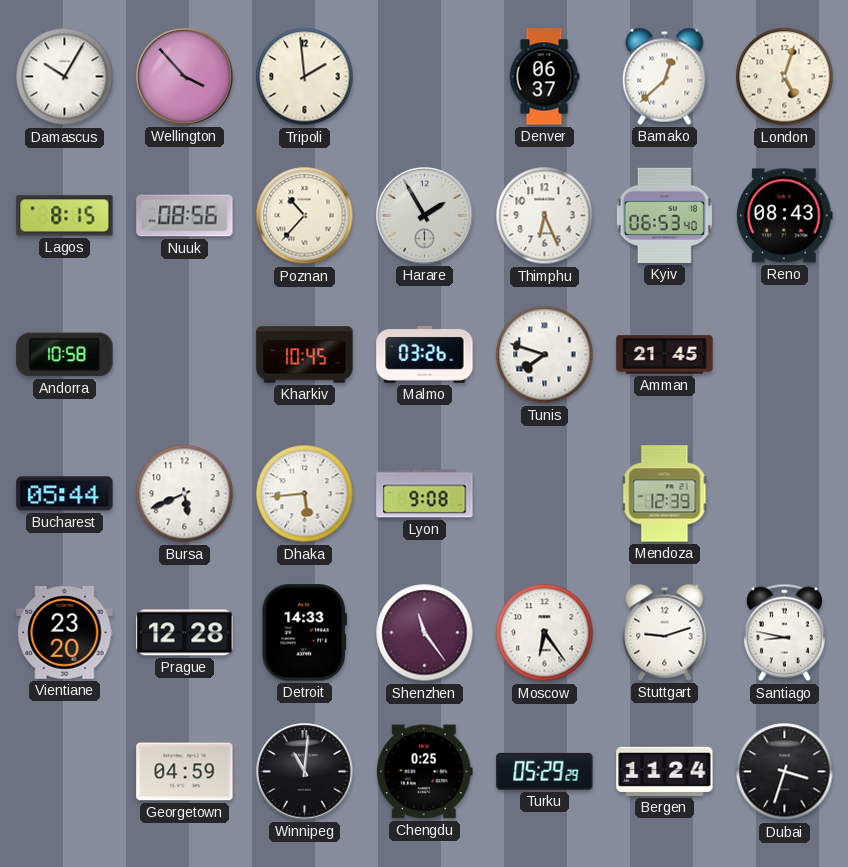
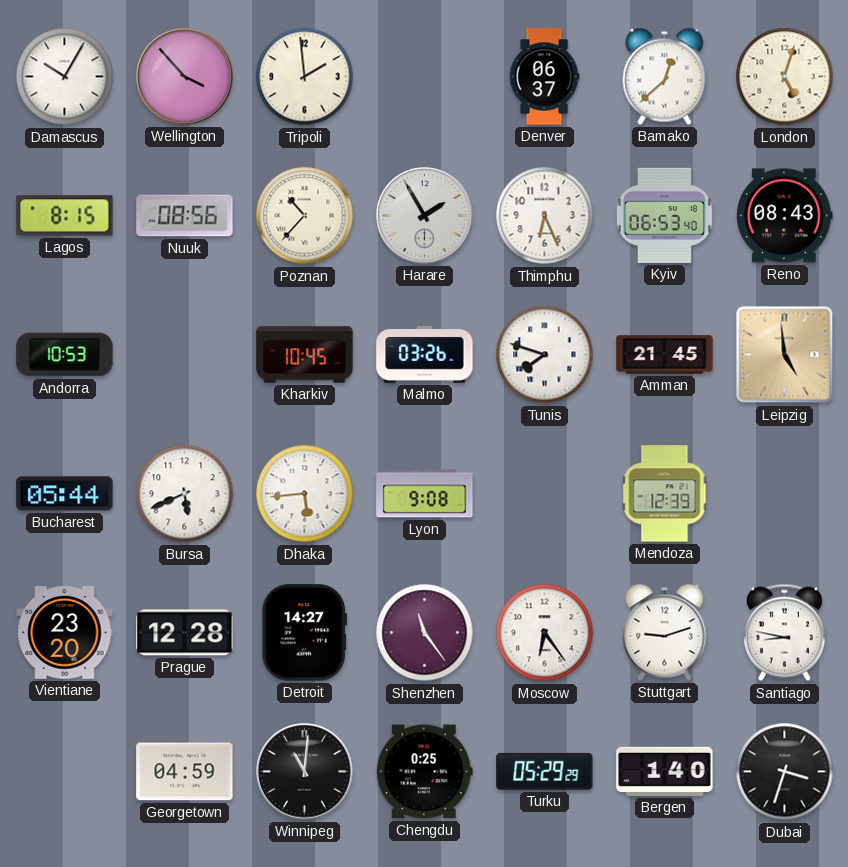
Andorra: 10:58 -> 10:53 (65, 355)
Leipzig: none -> 4:59 (785, 355)
Detroit: 14:33 -> 14:27 (304, 633)
Bergen: 11:24 -> 1:40 (665, 771)
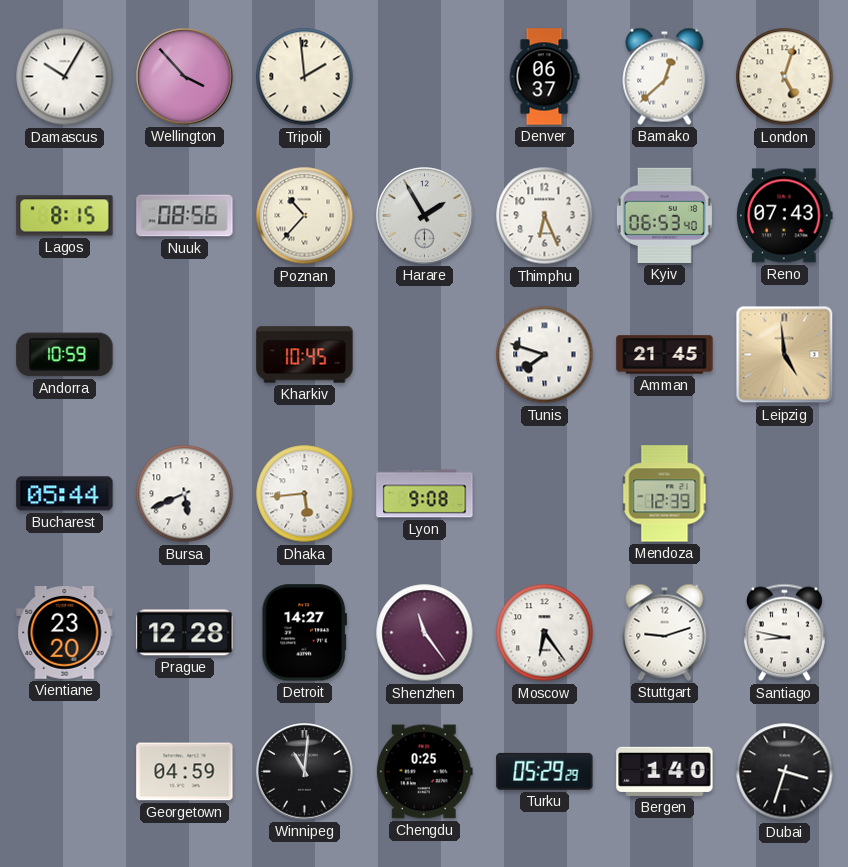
Reno: 08:43 -> 07:43 (785, 216)
Andorra: 10:53 -> 10:59 (65, 355)
Malmo: 03:26 -> none (425, 354)
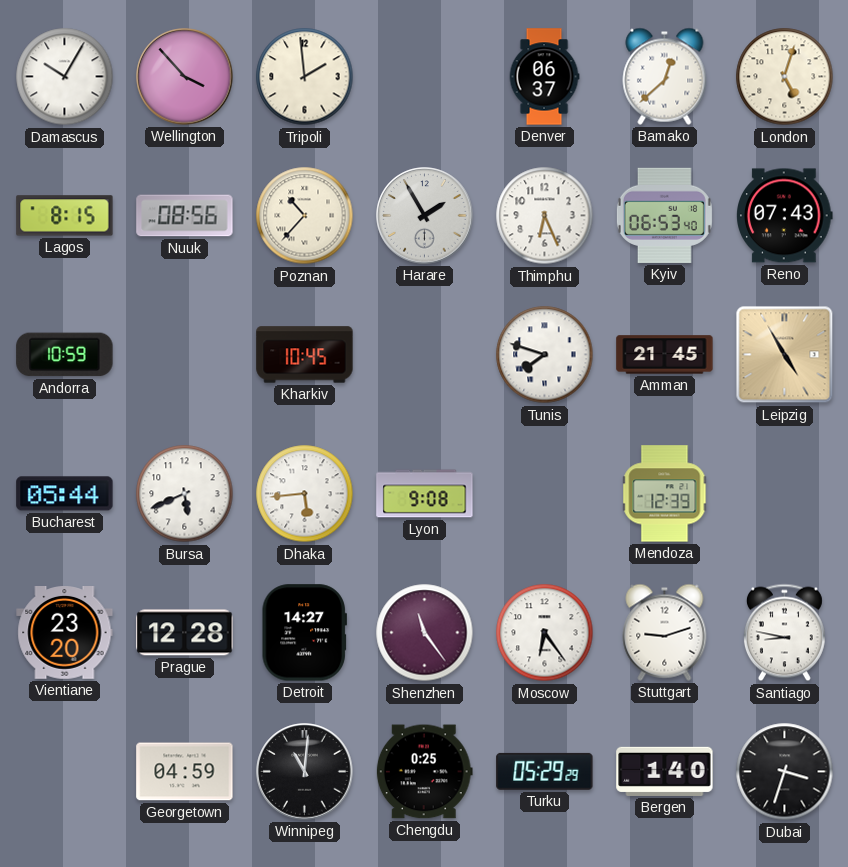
Leipzig: 4:59 -> 4:55 (785, 355)
